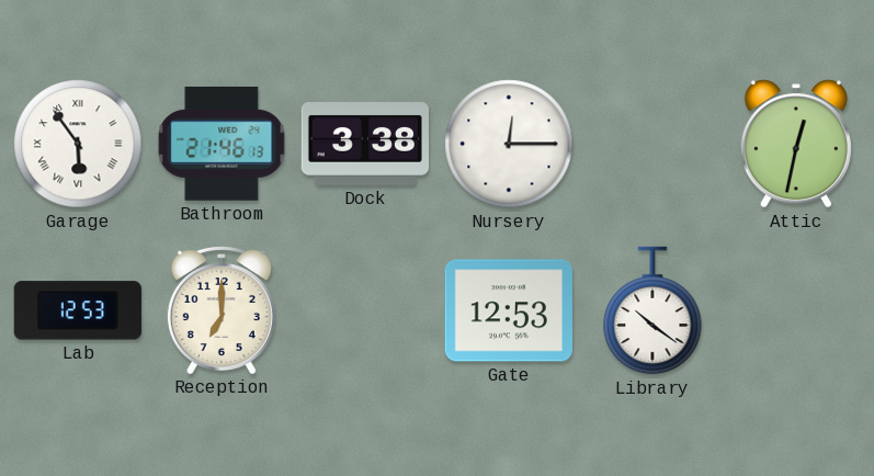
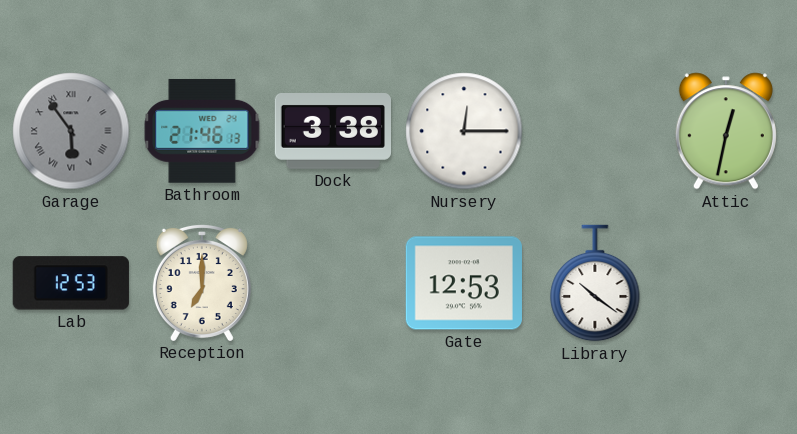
Garage dial: white -> grey (71, 131)
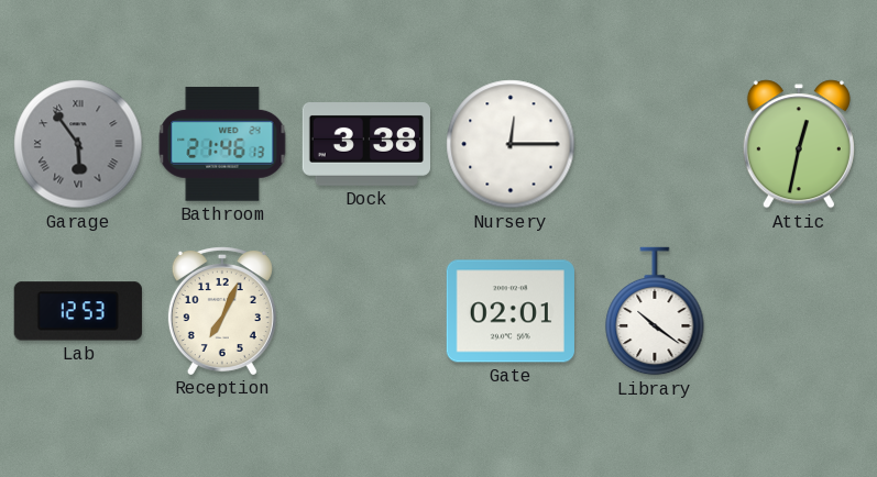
Reception: 7:00 -> 7:04 (222, 310)
Gate: 12:53 -> 02:01 (511, 311)
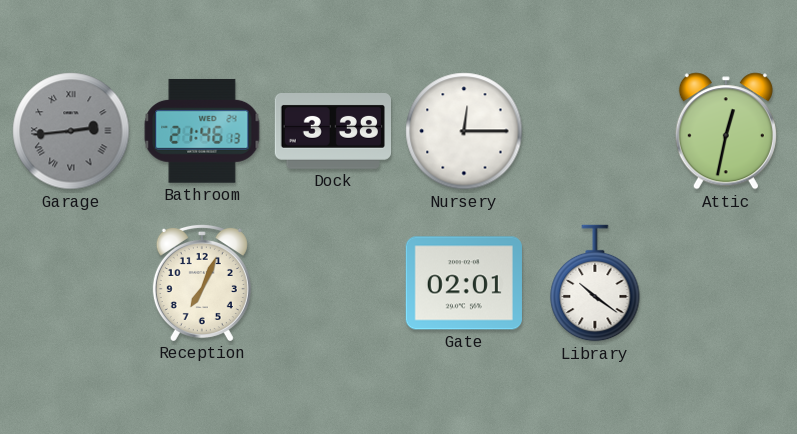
Garage: 5:54 -> 2:44 (71, 131)
Lab: 12:53 -> none (78, 311)
